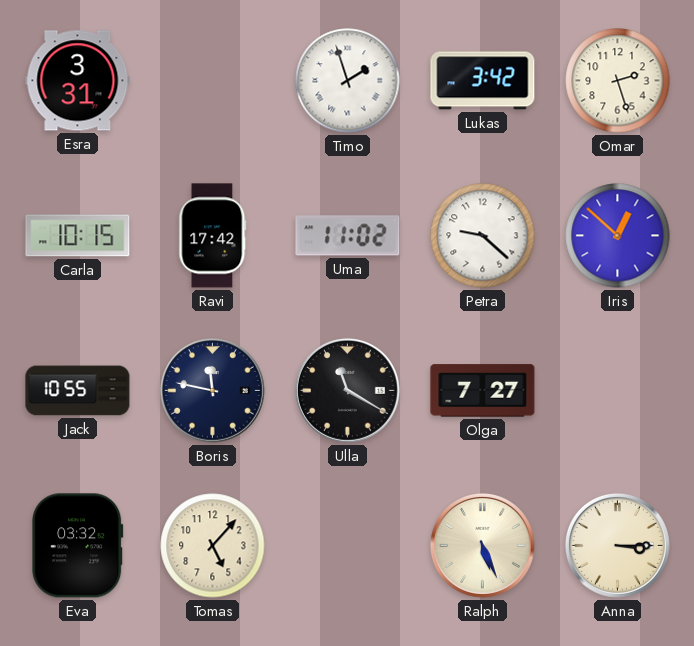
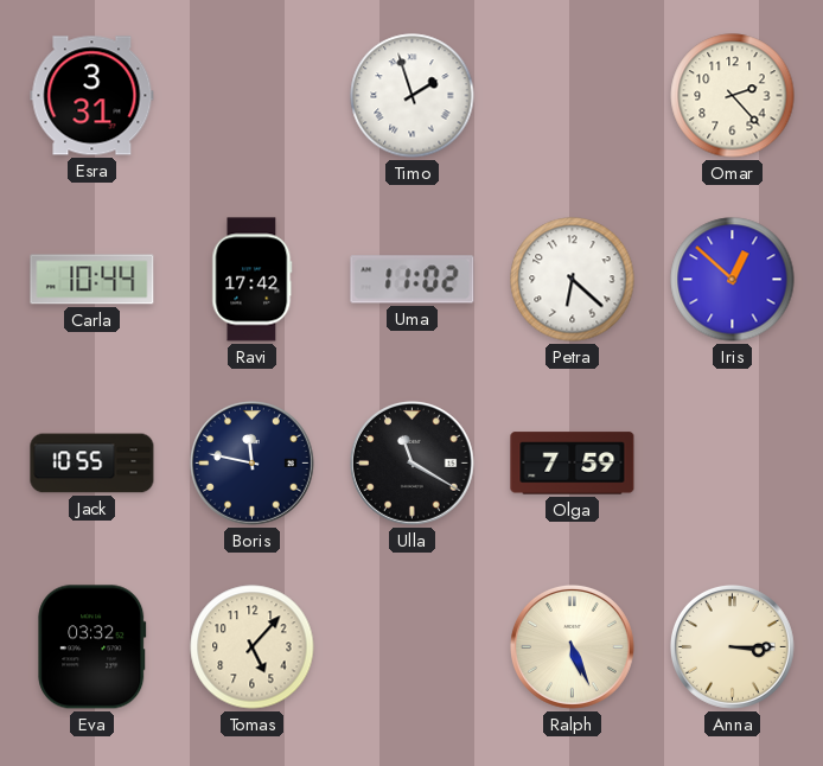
Lukas: 3:42 -> none (483, 81)
Omar: 2:27 -> 2:23 (733, 96)
Carla: 10:15 -> 10:44 (92, 280)
Petra: 9:22 -> 6:22 (573, 280)
Olga: 7:27 -> 7:59 (573, 464)
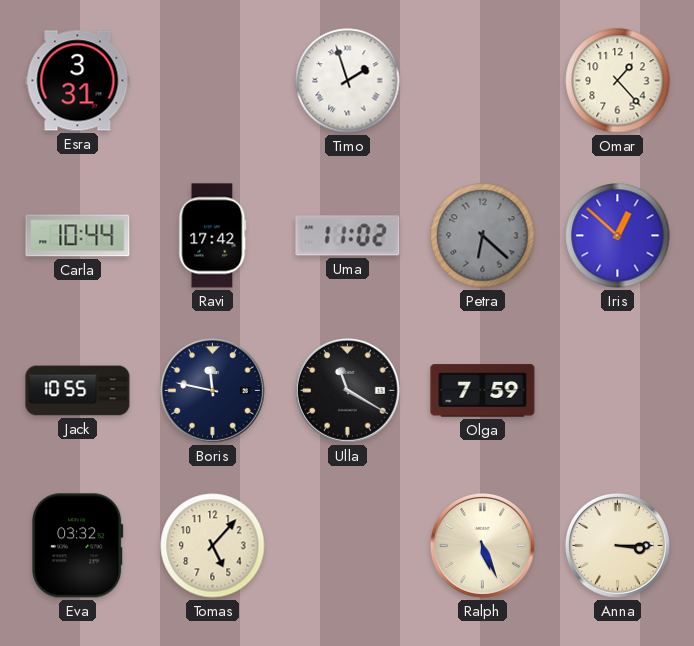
Omar: 2:23 -> 1:23 (618, 81)
Petra dial: white -> grey (483, 236)
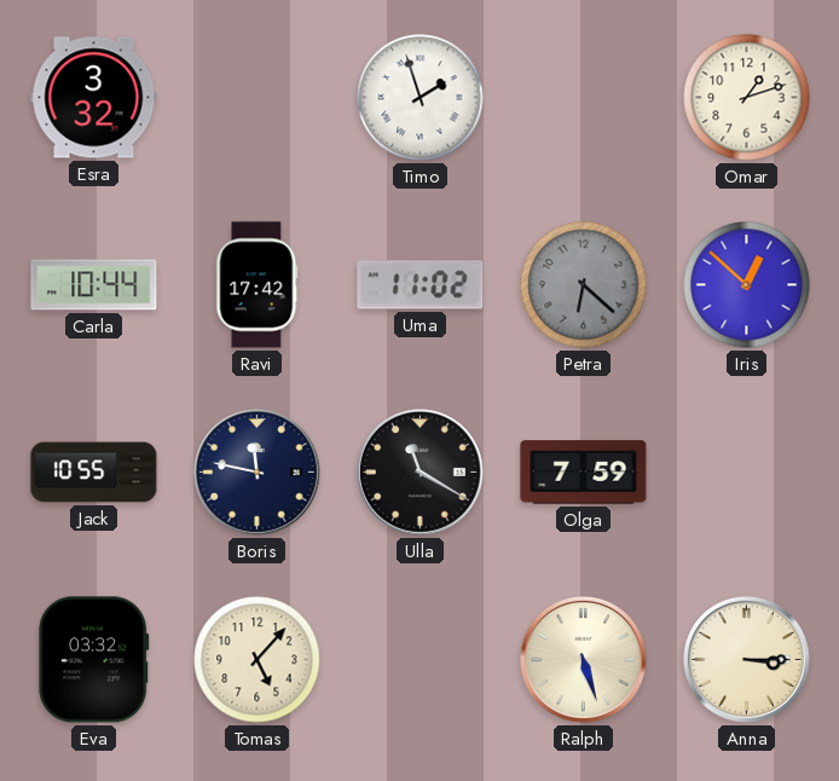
Esra: 3:31 -> 3:32 (94, 98)
Omar: 1:23 -> 1:12 (747, 98)
Ralph: 5:26 -> 5:27 (583, 659)
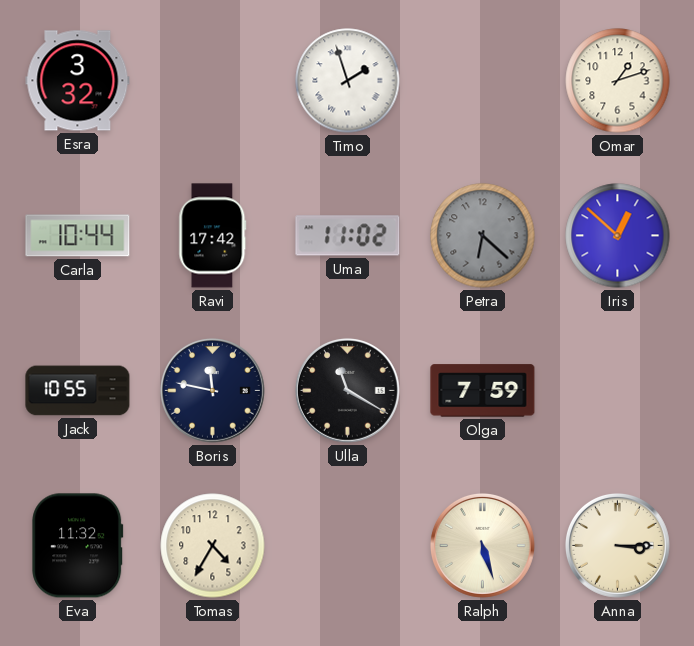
Eva: 03:32 -> 11:32 (78, 546)
Tomas: 5:07 -> 4:35 (213, 546)
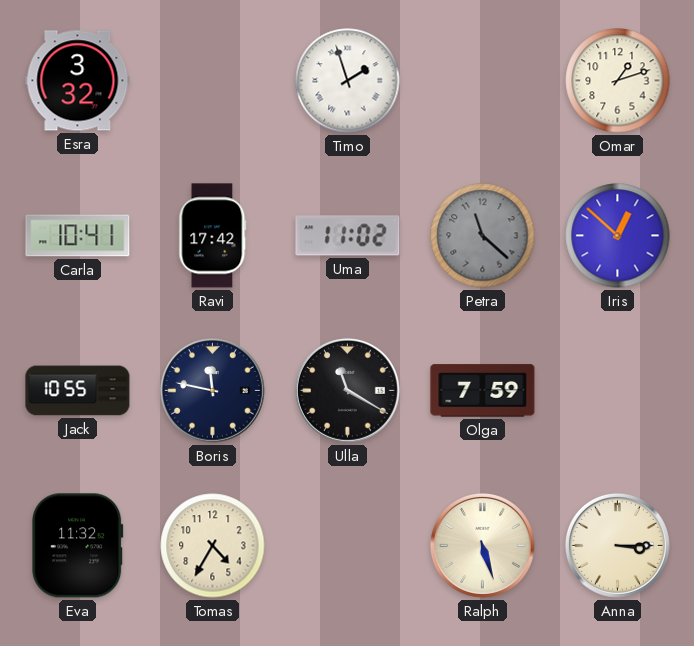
Carla: 10:44 -> 10:41 (78, 236)
Petra: 6:22 -> 11:22 (483, 236)
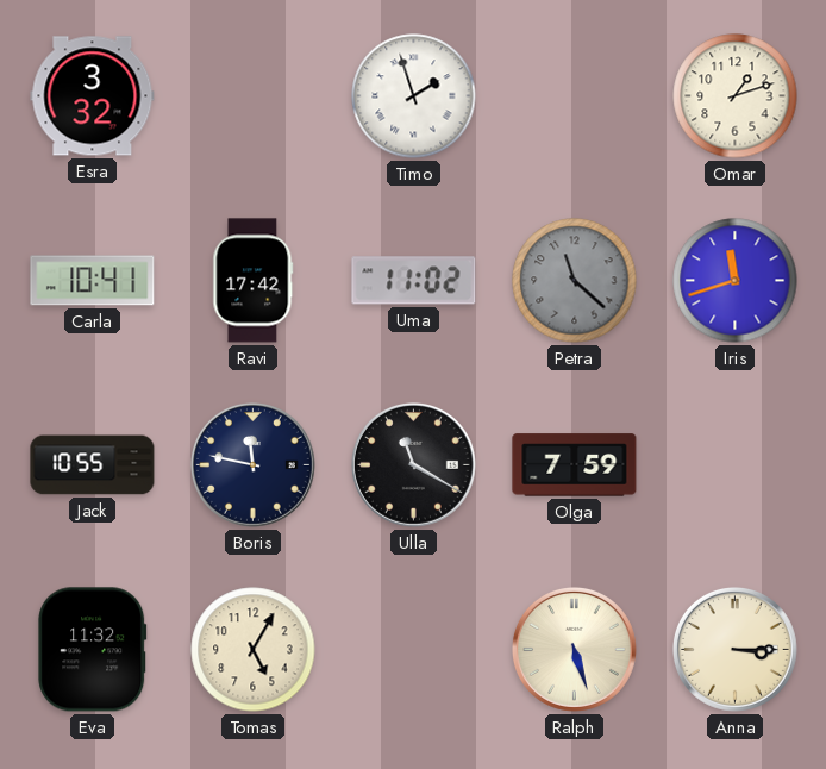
Iris: 12:52 -> 11:42 (736, 281)
Tomas: 4:35 -> 5:05 (254, 650)
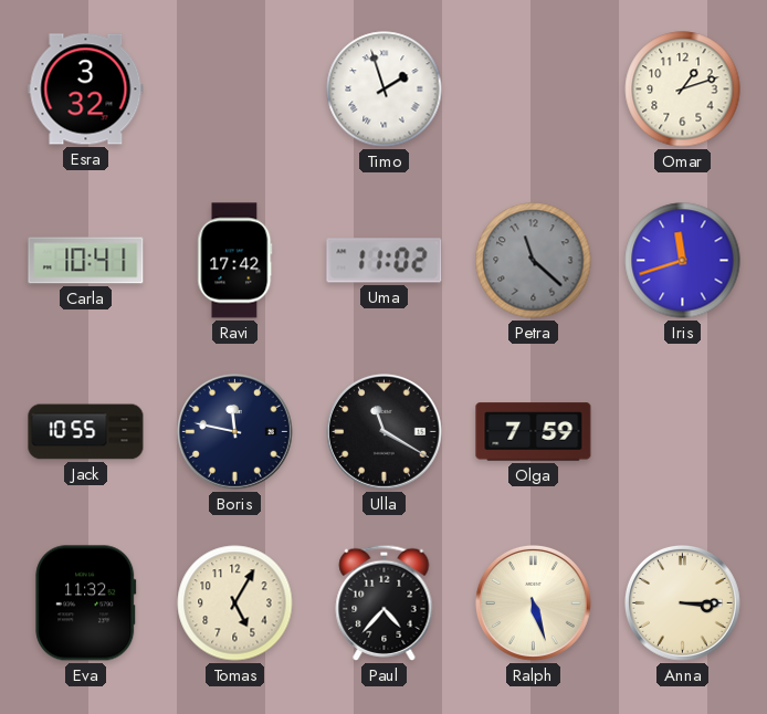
Paul: none -> 4:37 (385, 602)
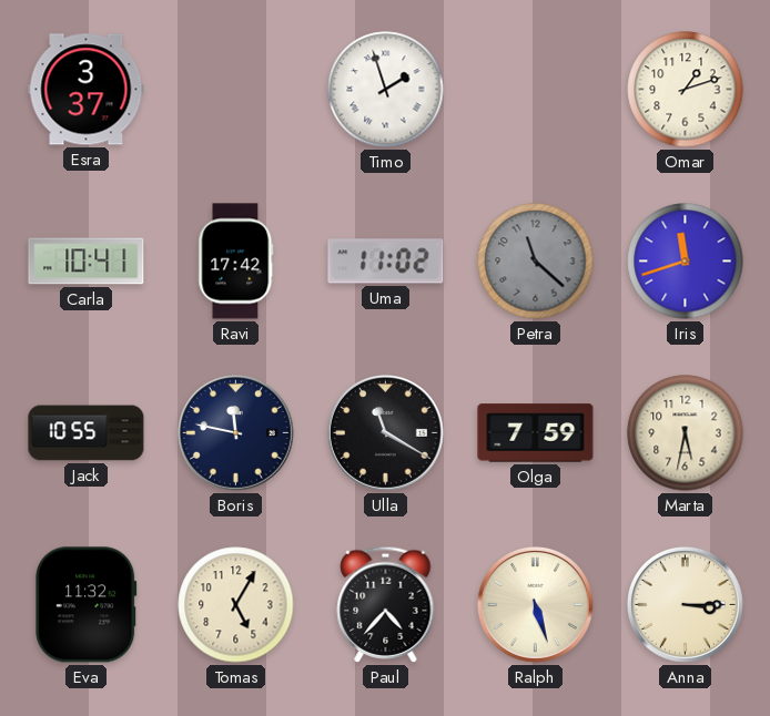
Esra: 3:32 -> 3:37 (87, 90)
Marta: none -> 5:32 (686, 433)
